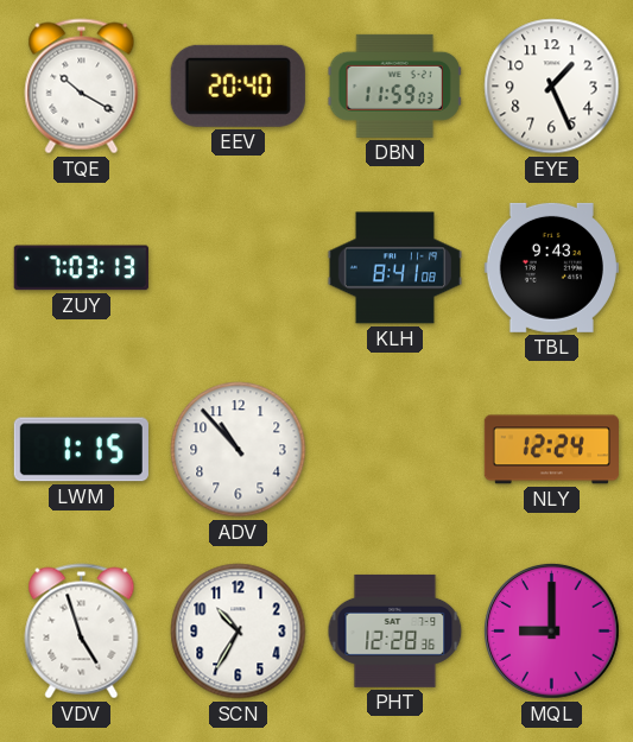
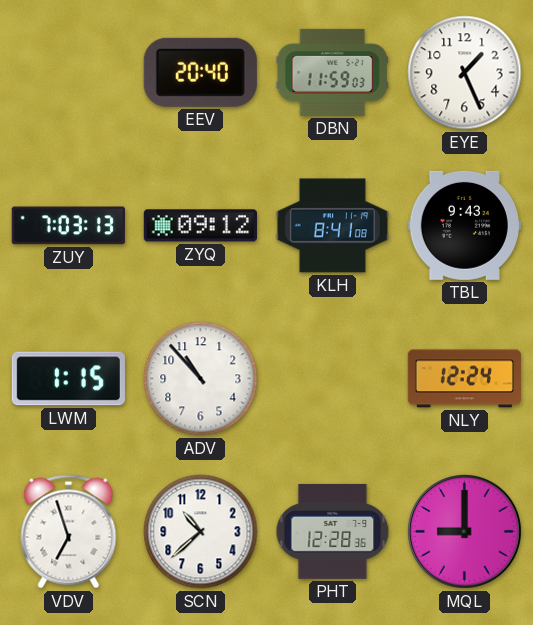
TQE: 10:20 -> none (82, 87)
ZYQ: none -> 09:12 (200, 226)
VDV: 4:57 -> 6:57 (69, 532)
SCN: 10:35 -> 10:38 (201, 532)
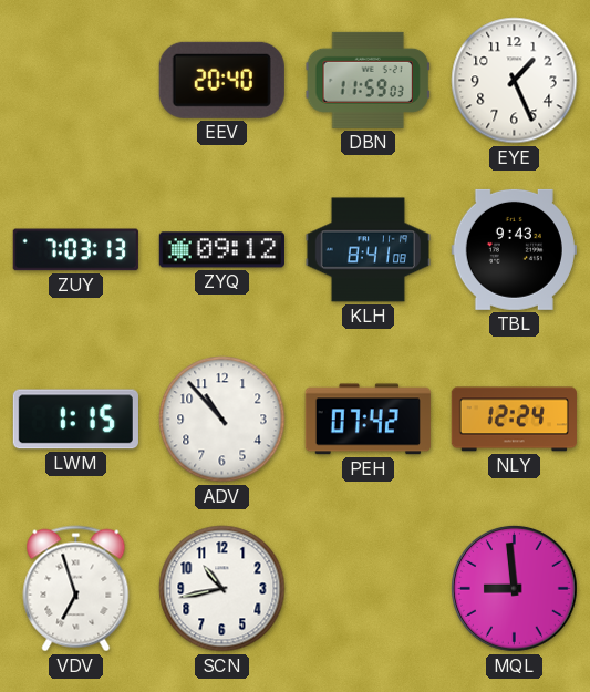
PEH: none -> 07:42 (368, 420)
SCN: 10:38 -> 10:43 (222, 589)
PHT: 12:28 -> none (333, 531)
MQL: 9:00 -> 8:59 (515, 589)
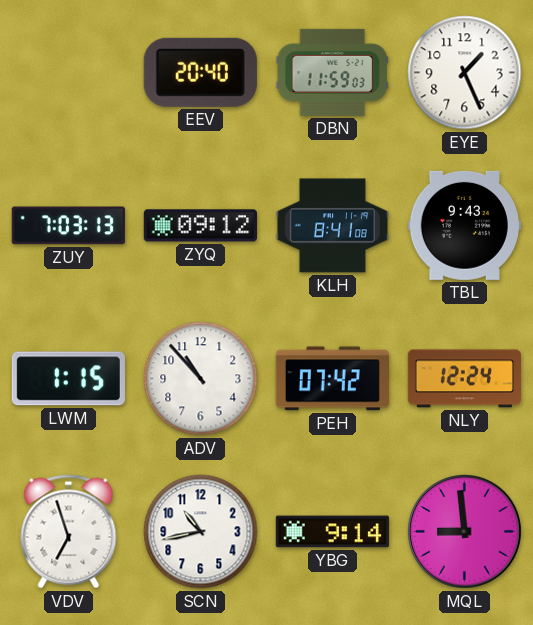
YBG: none -> 9:14 (332, 532)
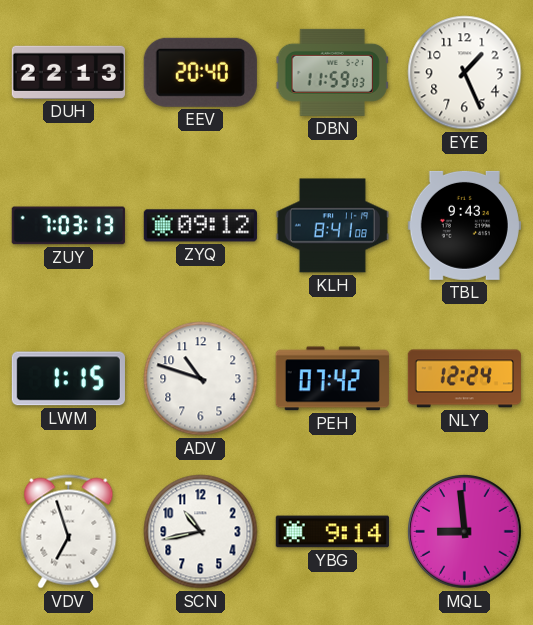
DUH: none -> 22:13 (68, 72)
ADV: 10:53 -> 10:48 (201, 379)
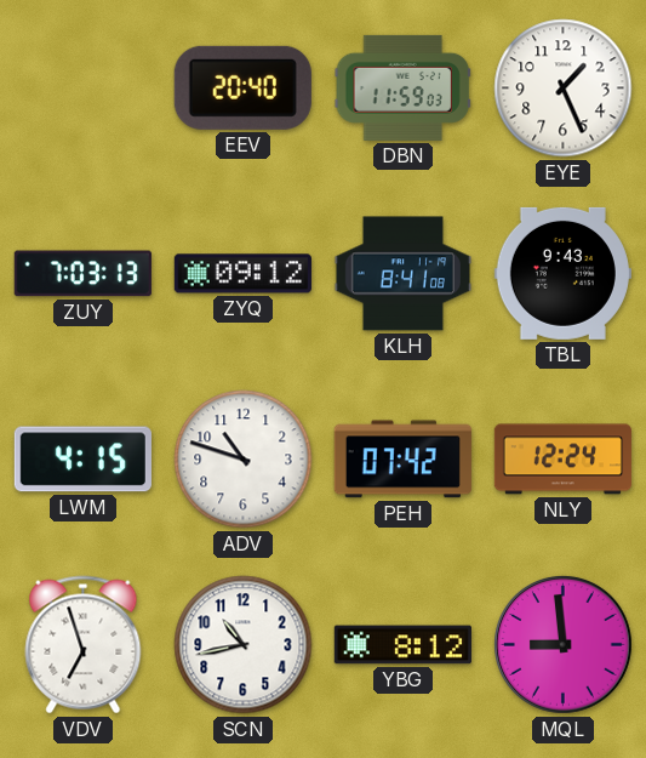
DUH: 22:13 -> none (68, 72)
LWM: 1:15 -> 4:15 (82, 460)
YBG: 9:14 -> 8:12 (402, 645)
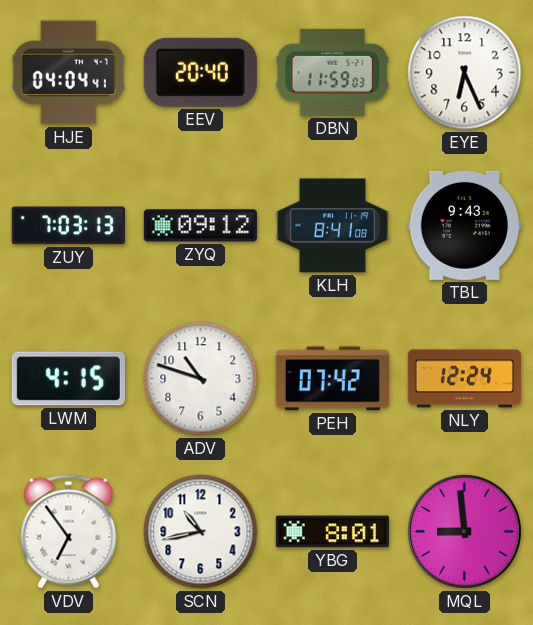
HJE: none -> 04:04 (68, 73)
EYE: 1:26 -> 6:26 (465, 73)
VDV: 6:57 -> 6:54 (69, 532)
YBG: 8:12 -> 8:01 (332, 532)
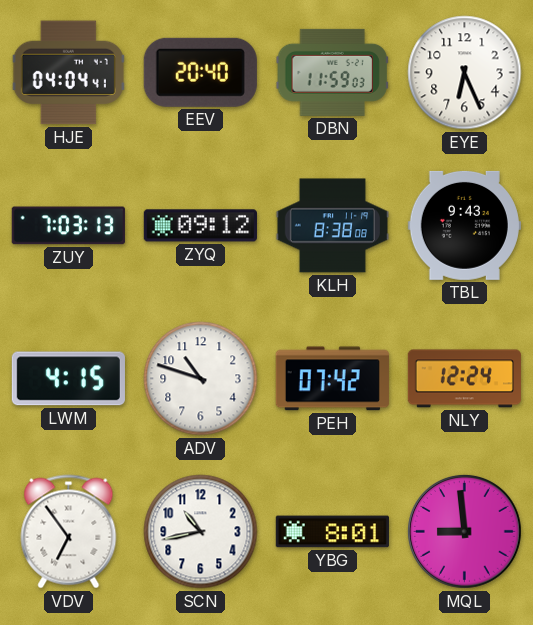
KLH: 8:41 -> 8:38 (332, 226)
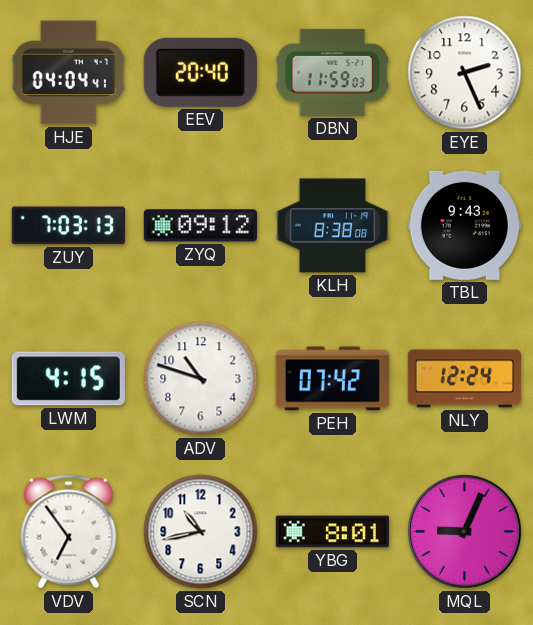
EYE: 6:26 -> 2:26 (465, 73)
MQL: 8:59 -> 9:04 (465, 532)
